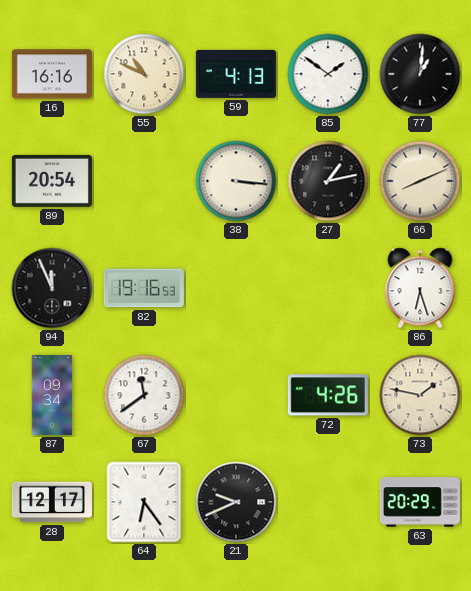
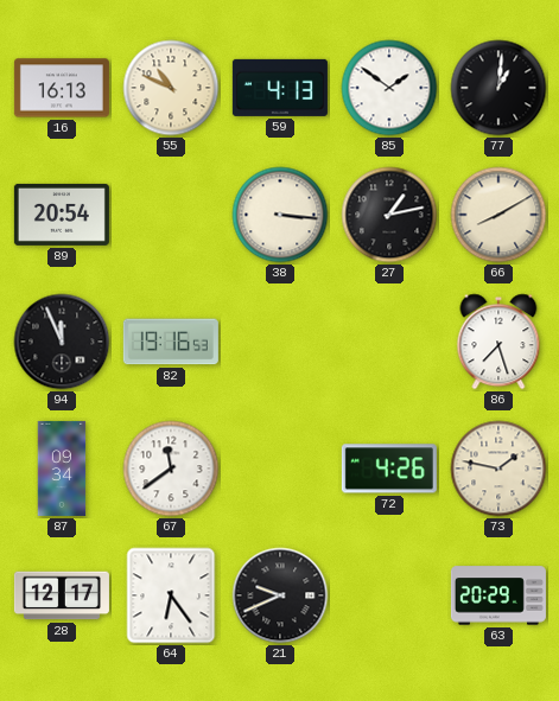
16: 16:16 -> 16:13 (62, 88)
66: 8:11 -> 8:10 (498, 215)
86: 6:27 -> 7:27 (498, 342)
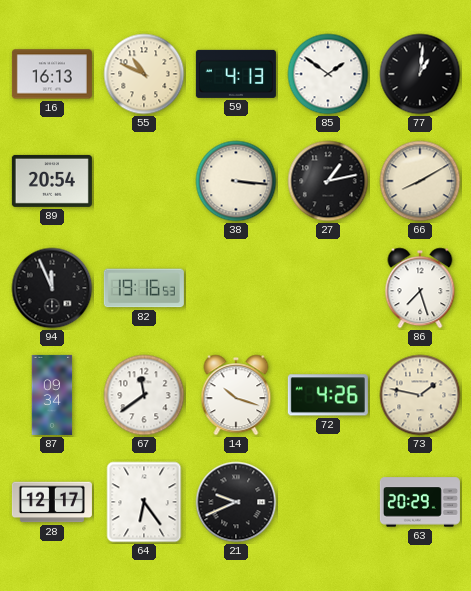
14: none -> 10:18 (236, 395)
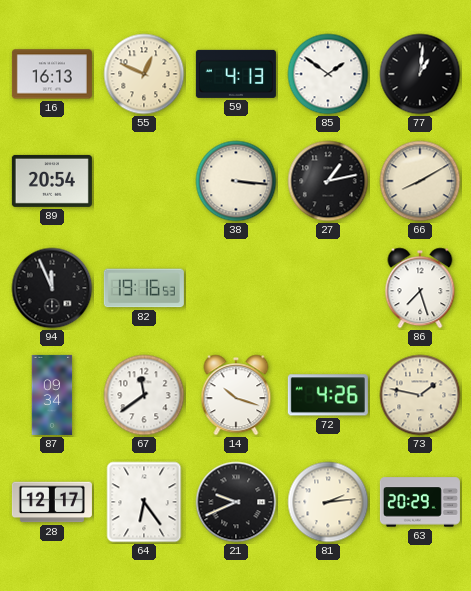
55: 10:49 -> 12:49 (144, 74)
81: none -> 2:14 (328, 502)
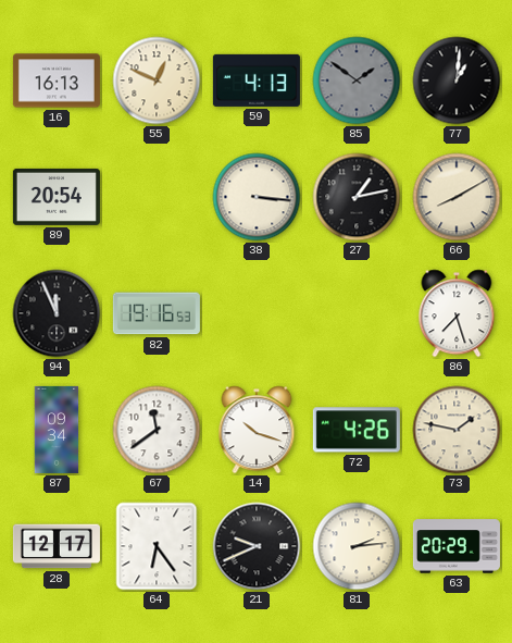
85 dial: white -> grey (357, 81)
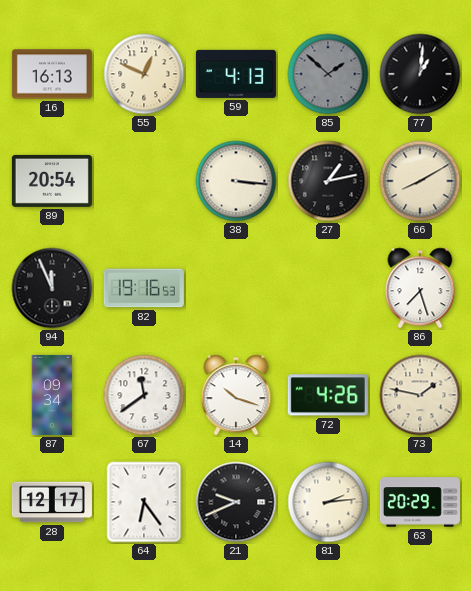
85: 1:51 -> 1:52 (328, 74)
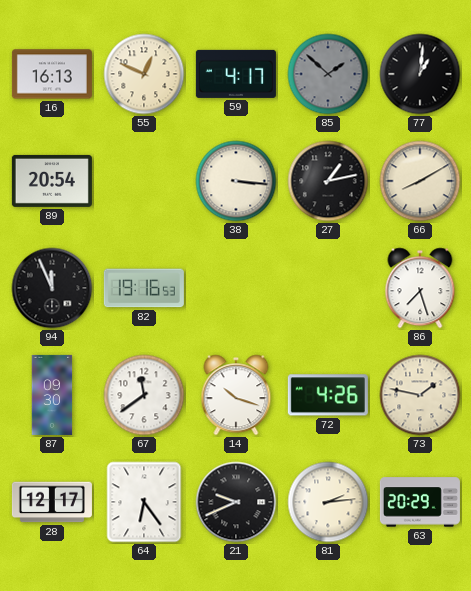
59: 4:13 -> 4:17 (236, 74)
87: 09:34 -> 09:30 (52, 395)
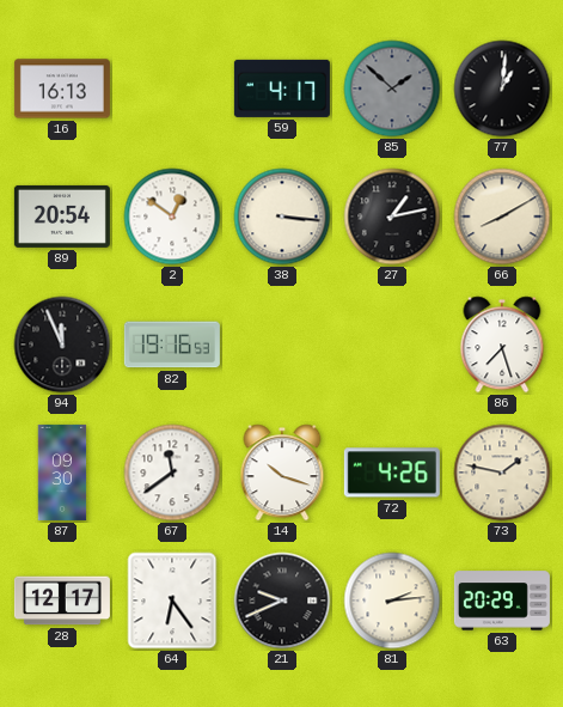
55: 12:49 -> none (144, 74)
2: none -> 12:51 (172, 217)
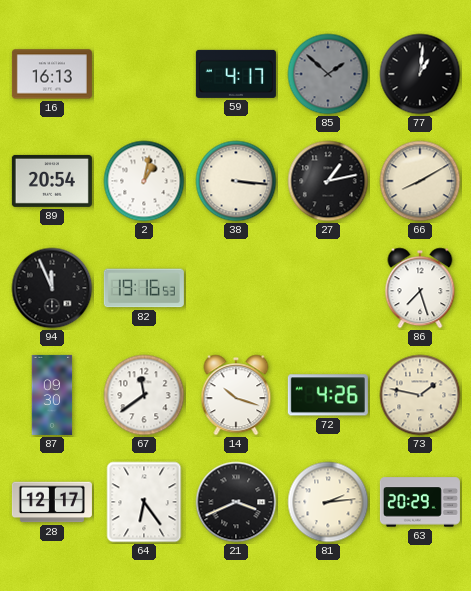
2: 12:51 -> 1:02 (144, 181)
21: 9:41 -> 3:41 (236, 502)
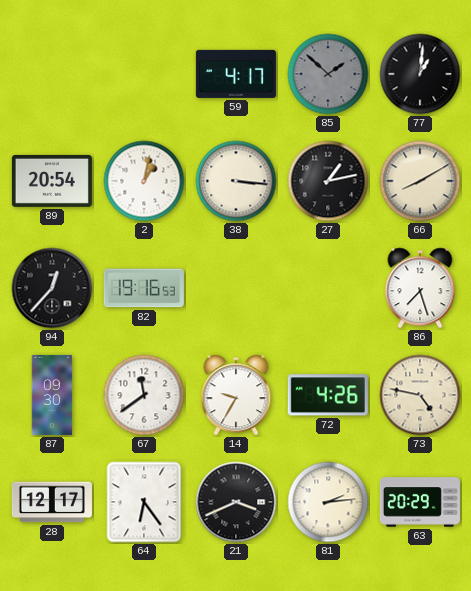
16: 16:13 -> none (52, 74)
94: 11:56 -> 12:37 (52, 288)
14: 10:18 -> 9:35 (236, 395)
73: 1:47 -> 4:47 (420, 395)
